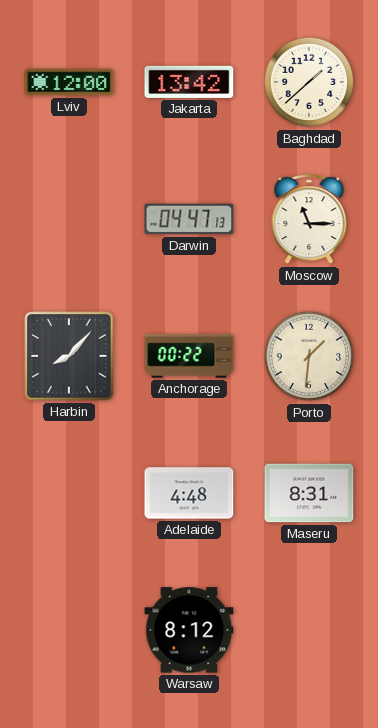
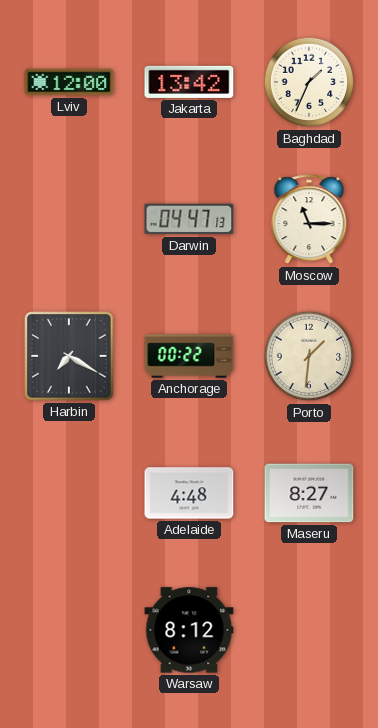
Baghdad: 1:38 -> 1:34 (309, 82)
Harbin: 8:07 -> 7:20 (69, 356)
Maseru: 8:31 -> 8:27 (309, 493)
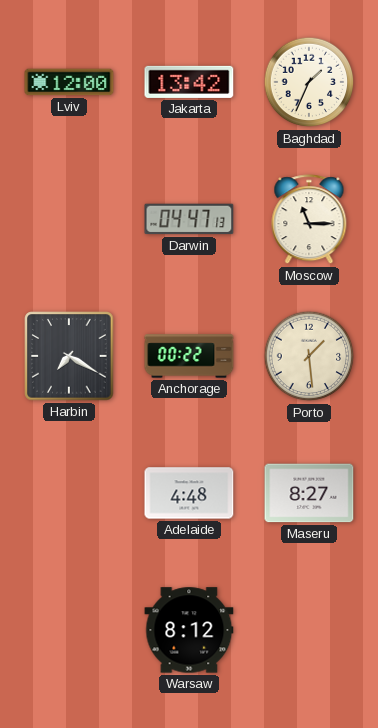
Porto: 1:31 -> 1:29 (309, 356)
